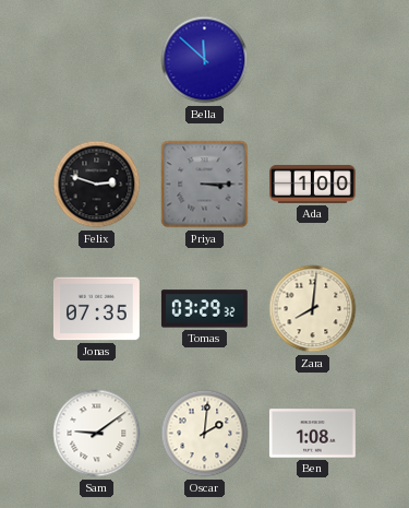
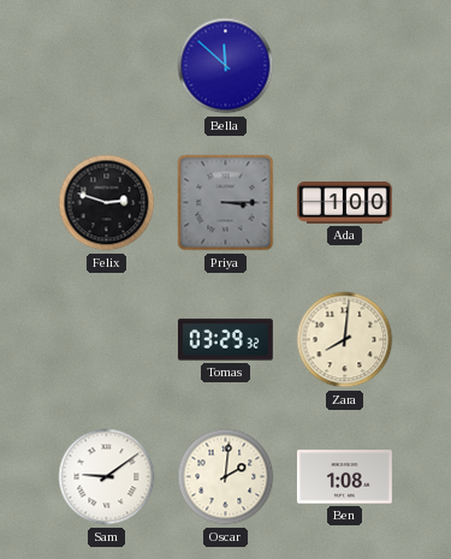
Jonas: 07:35 -> none (96, 309)
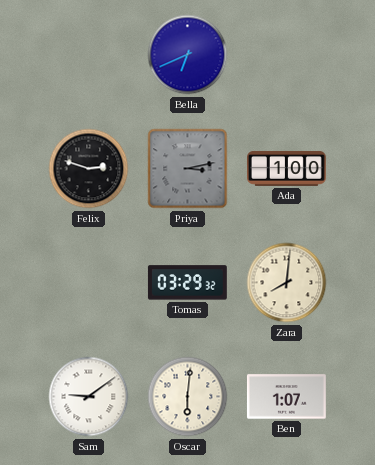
Bella: 11:52 -> 6:41 (188, 55)
Priya: 3:15 -> 3:13 (188, 169)
Oscar: 2:01 -> 6:01 (188, 397)
Ben: 1:08 -> 1:07 (286, 397)
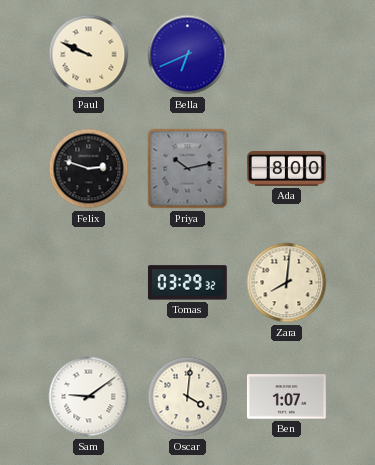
Paul: none -> 9:49 (89, 55)
Priya: 3:13 -> 10:13 (188, 169)
Ada: 1:00 -> 8:00 (287, 168)
Oscar: 6:01 -> 4:01 (188, 397)
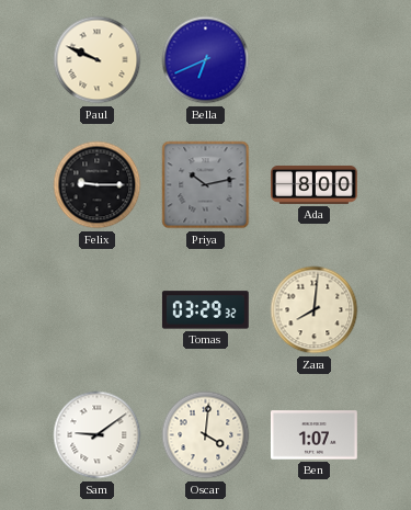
Felix: 2:48 -> 9:15 (98, 185)
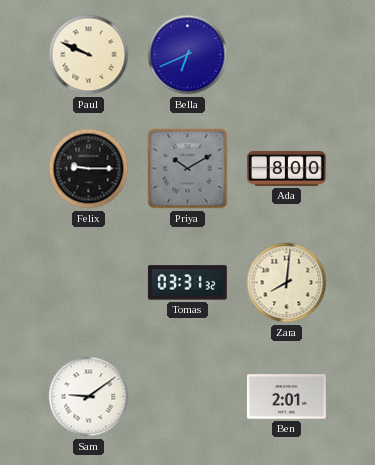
Priya: 10:13 -> 10:10 (188, 169)
Tomas: 03:29 -> 03:31 (187, 283)
Oscar: 4:01 -> none (206, 435)
Ben: 1:07 -> 2:01 (286, 397)
